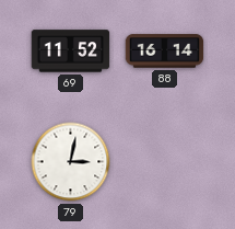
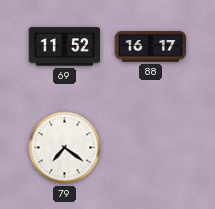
88: 16:14 -> 16:17 (151, 47)
79: 3:02 -> 7:21 (65, 148)
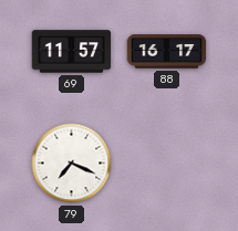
69: 11:52 -> 11:57 (72, 52)
79: 7:21 -> 7:19 (72, 164)
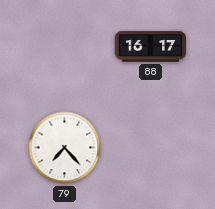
69: 11:57 -> none (72, 52)
79: 7:19 -> 7:23 (65, 148)
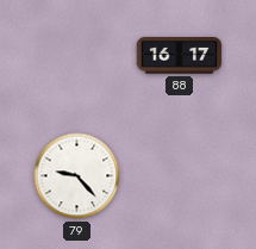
79: 7:23 -> 9:23 (77, 176)
